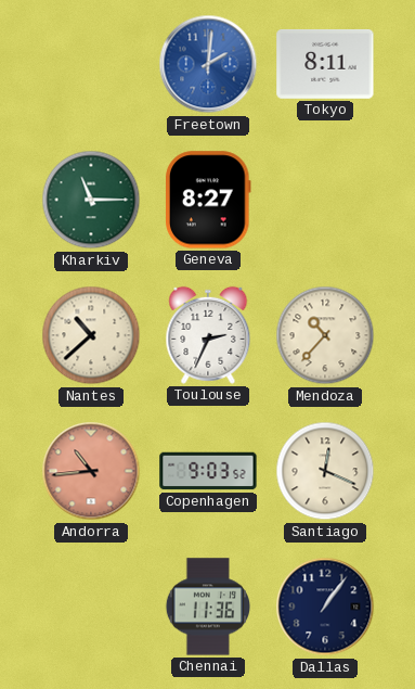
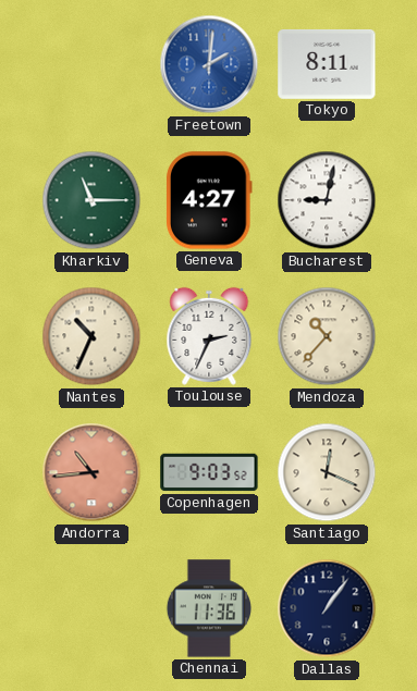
Geneva: 8:27 -> 4:27 (210, 200)
Bucharest: none -> 9:02 (327, 200)
Nantes: 10:38 -> 10:34 (91, 336)
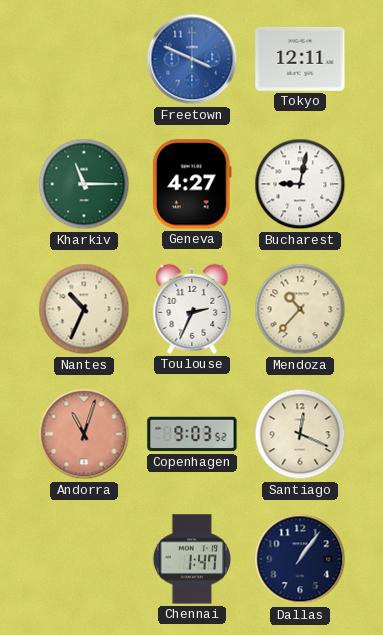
Freetown: 2:01 -> 3:49 (192, 59)
Tokyo: 8:11 -> 12:11 (300, 59)
Andorra: 10:44 -> 11:03 (84, 434)
Chennai: 11:36 -> 1:47 (191, 559)
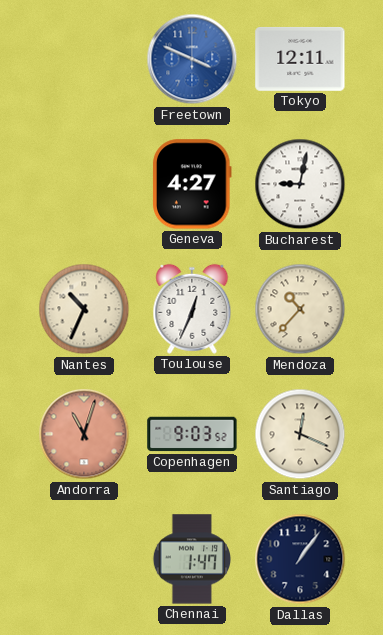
Kharkiv: 11:15 -> none (84, 184)
Toulouse: 2:34 -> 12:34 (192, 309)
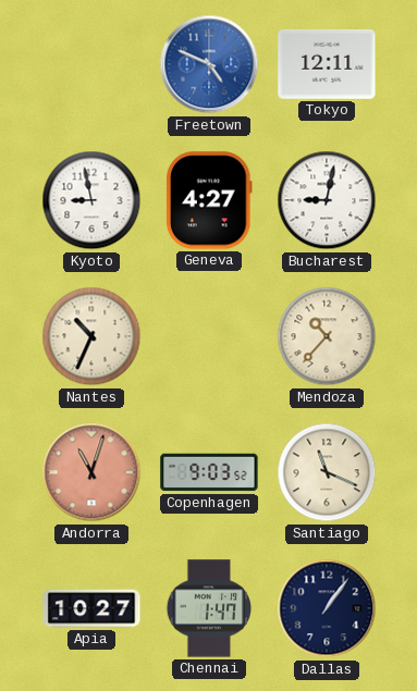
Freetown: 3:49 -> 4:49 (209, 64)
Kyoto: none -> 8:58 (91, 200)
Toulouse: 12:34 -> none (192, 309)
Santiago: 12:19 -> 11:19 (327, 472)
Apia: none -> 10:27 (91, 608)
